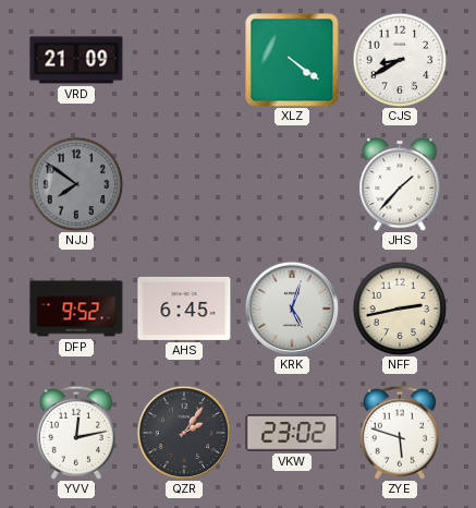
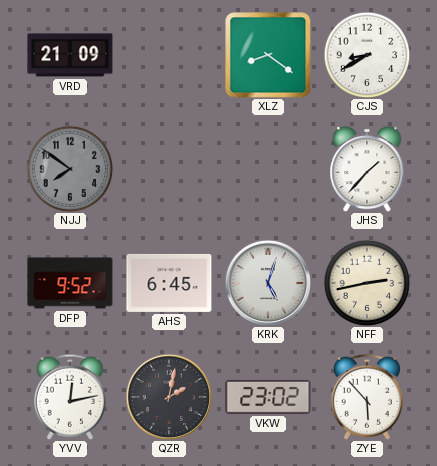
XLZ: 4:21 -> 8:21 (268, 55)
QZR: 2:06 -> 2:02 (168, 396)
ZYE: 5:48 -> 5:53 (366, 397)
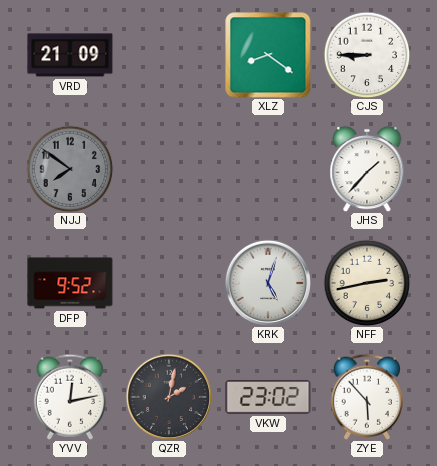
CJS: 8:40 -> 8:45 (367, 55)
AHS: 6:45 -> none (169, 283)
